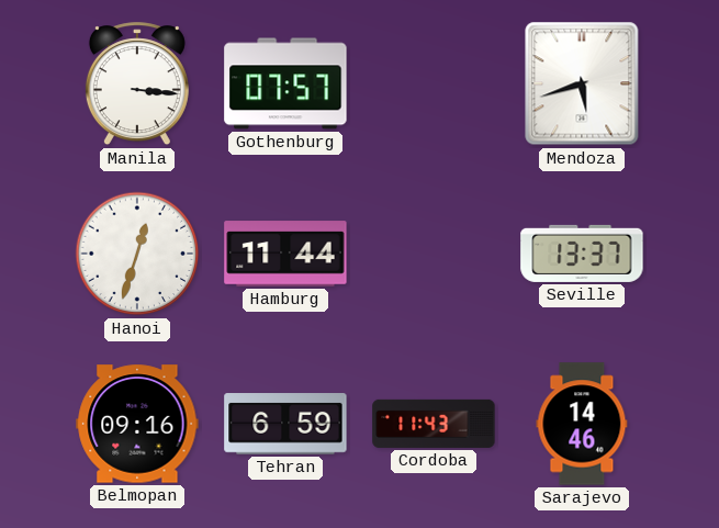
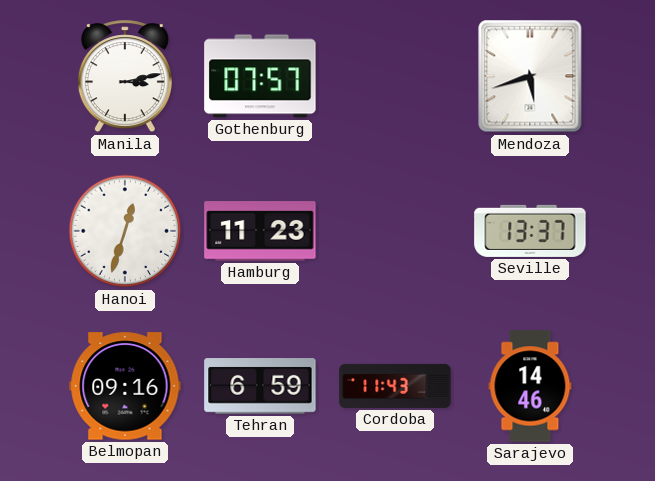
Manila: 3:16 -> 3:13 (125, 77)
Hamburg: 11:44 -> 11:23 (260, 231)
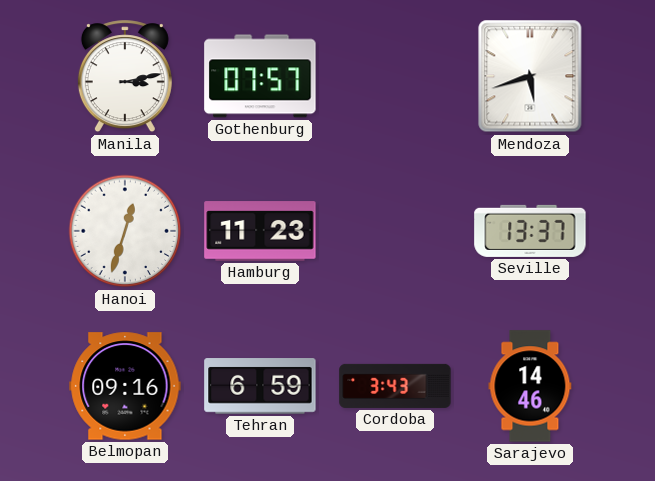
Cordoba: 11:43 -> 3:43 (395, 386)
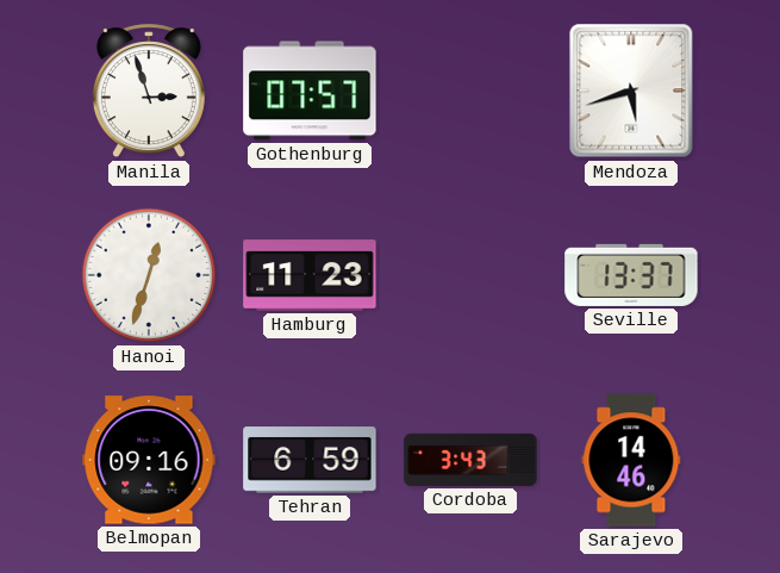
Manila: 3:13 -> 2:57 (149, 92)
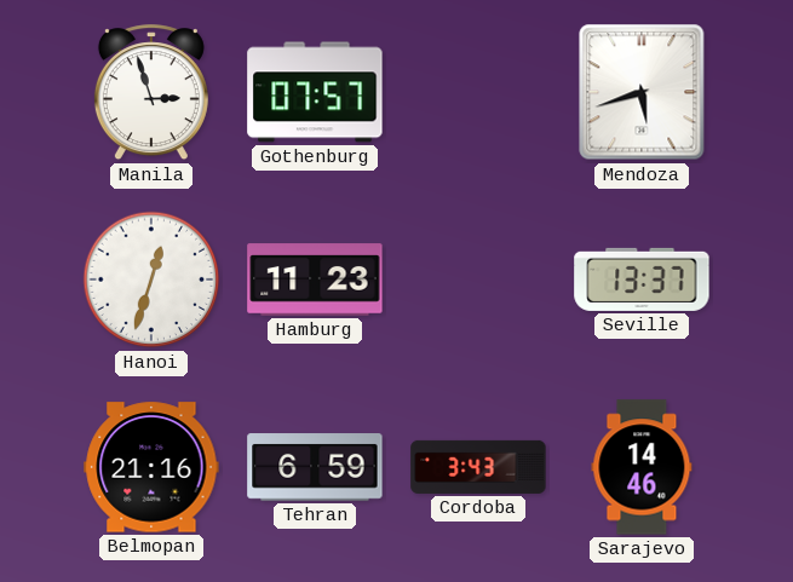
Belmopan: 09:16 -> 21:16 (151, 467)
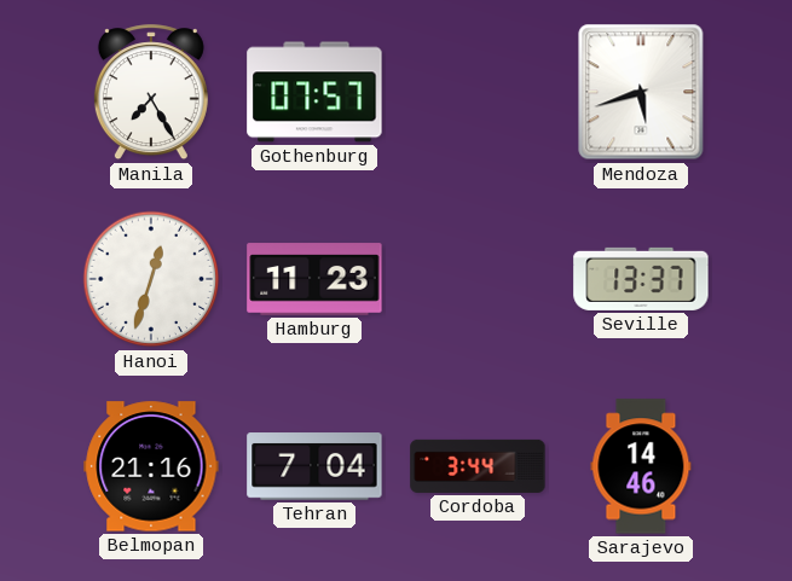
Manila: 2:57 -> 7:25 (151, 93)
Tehran: 6:59 -> 7:04 (314, 466)
Cordoba: 3:43 -> 3:44 (478, 466)
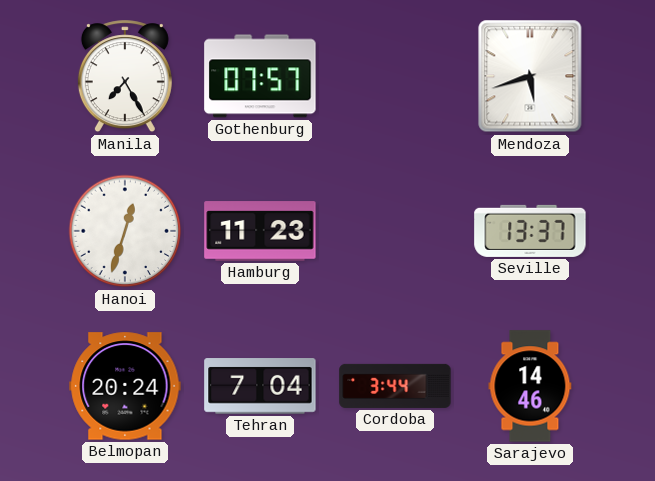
Belmopan: 21:16 -> 20:24 (125, 386)
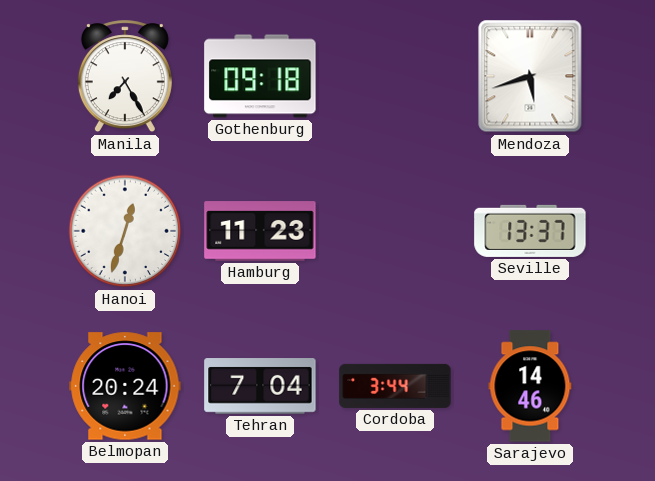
Gothenburg: 07:57 -> 09:18 (260, 76)
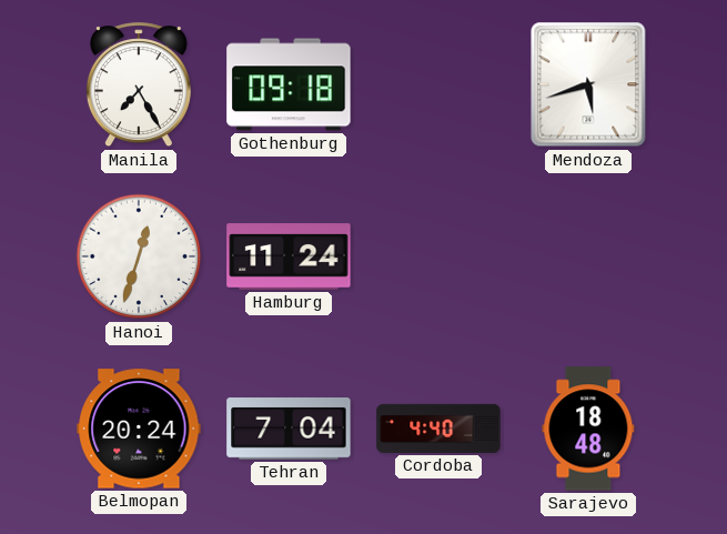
Hamburg: 11:23 -> 11:24 (289, 256)
Seville: 13:37 -> none (530, 231)
Cordoba: 3:44 -> 4:40 (438, 429)
Sarajevo: 14:46 -> 18:48 (588, 429)
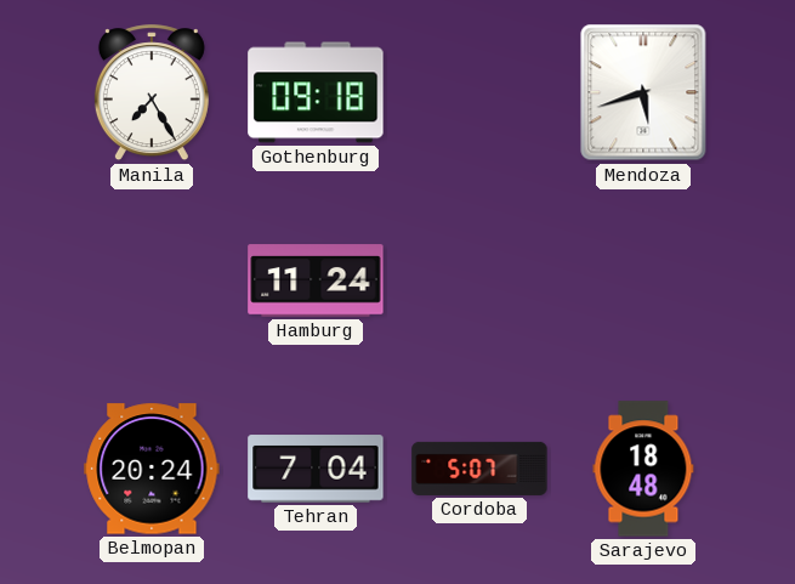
Hanoi: 12:33 -> none (139, 256)
Cordoba: 4:40 -> 5:07 (479, 469)
